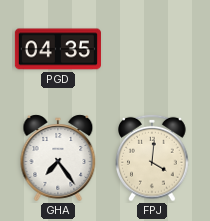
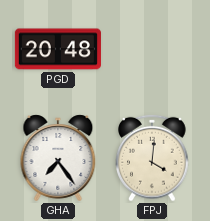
PGD: 04:35 -> 20:48 (58, 49)
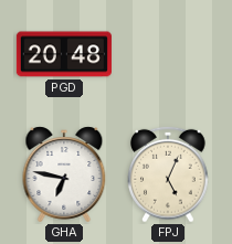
GHA: 7:24 -> 6:47 (64, 174)
FPJ: 4:01 -> 5:04 (169, 174)
